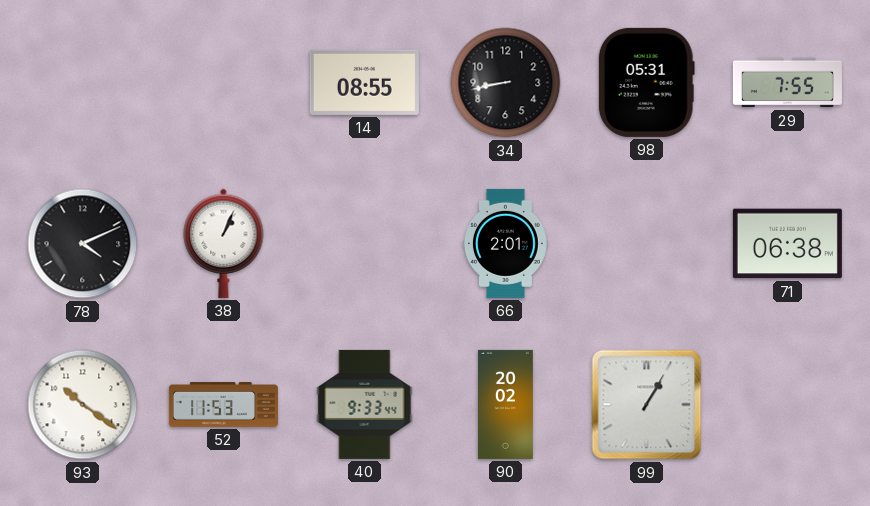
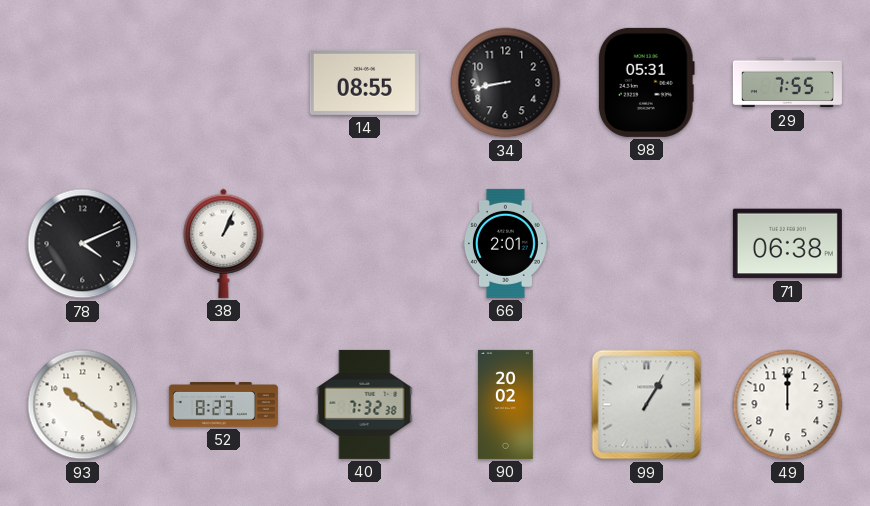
52: 11:53 -> 8:23 (223, 405)
40: 9:33 -> 7:32 (365, 404)
49: none -> 12:00 (788, 405)
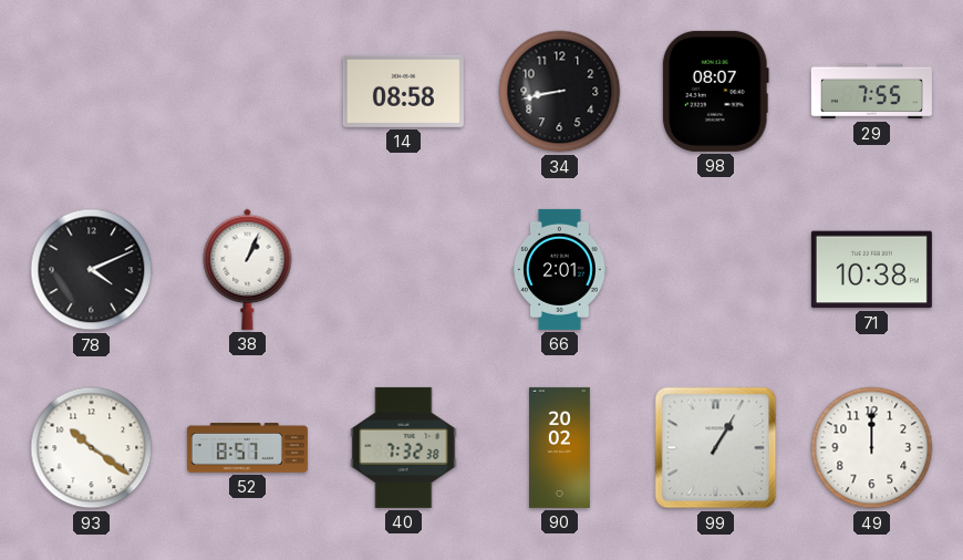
14: 08:55 -> 08:58 (403, 91)
98: 05:31 -> 08:07 (715, 91)
71: 06:38 -> 10:38 (871, 270)
52: 8:23 -> 8:57 (247, 448)
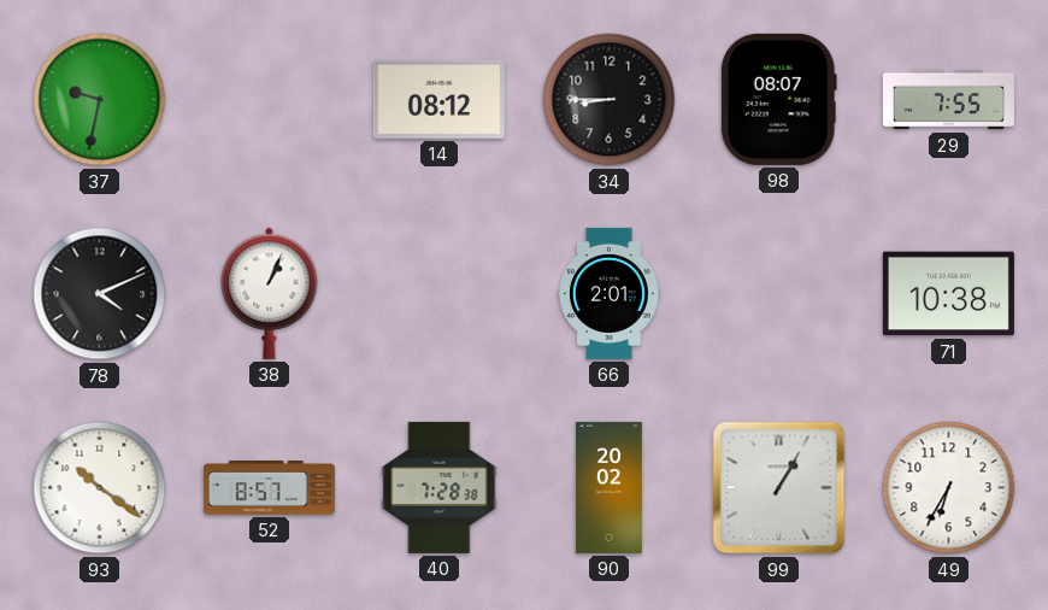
37: none -> 9:32 (100, 100)
14: 08:58 -> 08:12 (438, 99)
34: 8:43 -> 8:45 (610, 100)
40: 7:32 -> 7:28 (440, 487)
49: 12:00 -> 6:35 (949, 488)
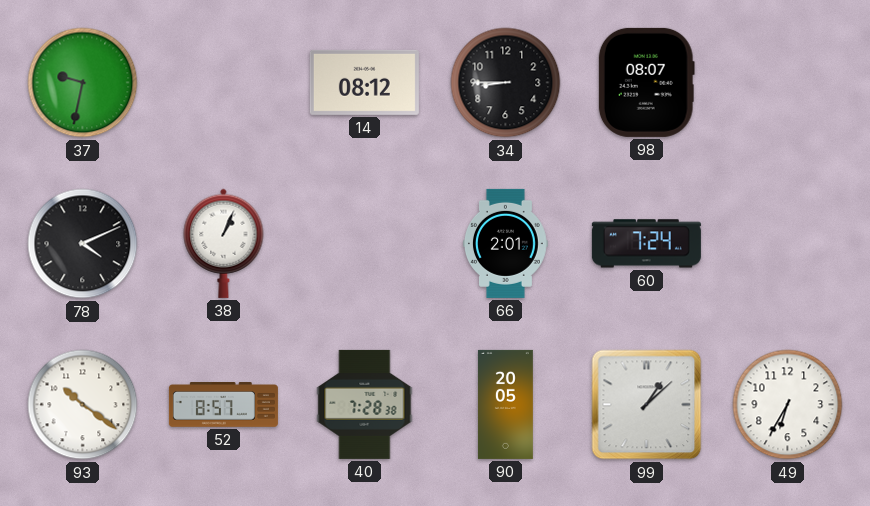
29: 7:55 -> none (948, 100)
60: none -> 7:24 (646, 244)
71: 10:38 -> none (948, 294)
90: 20:02 -> 20:05 (505, 404)
99: 1:05 -> 1:08 (647, 405)
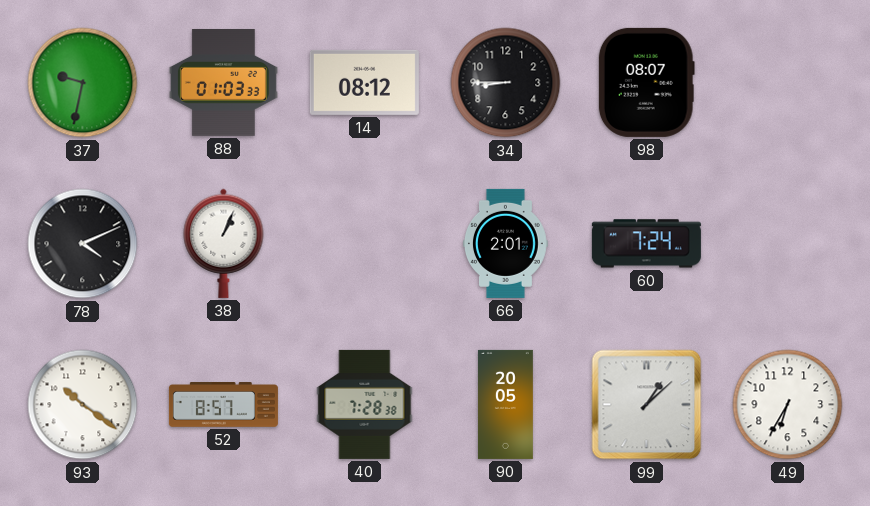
88: none -> 01:03 (223, 83)
